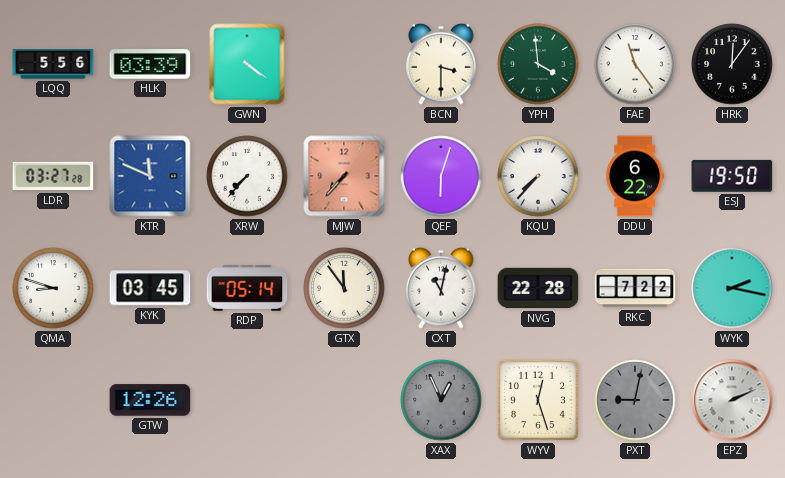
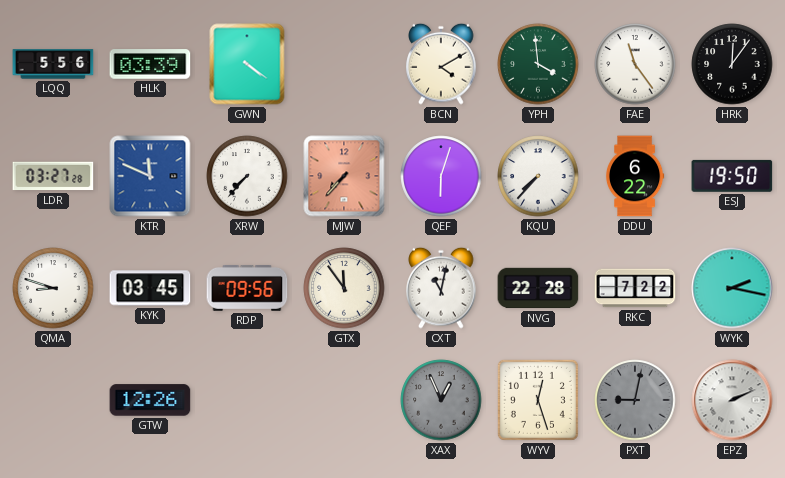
BCN: 3:30 -> 4:10 (441, 64)
RDP: 05:14 -> 09:56 (247, 288)
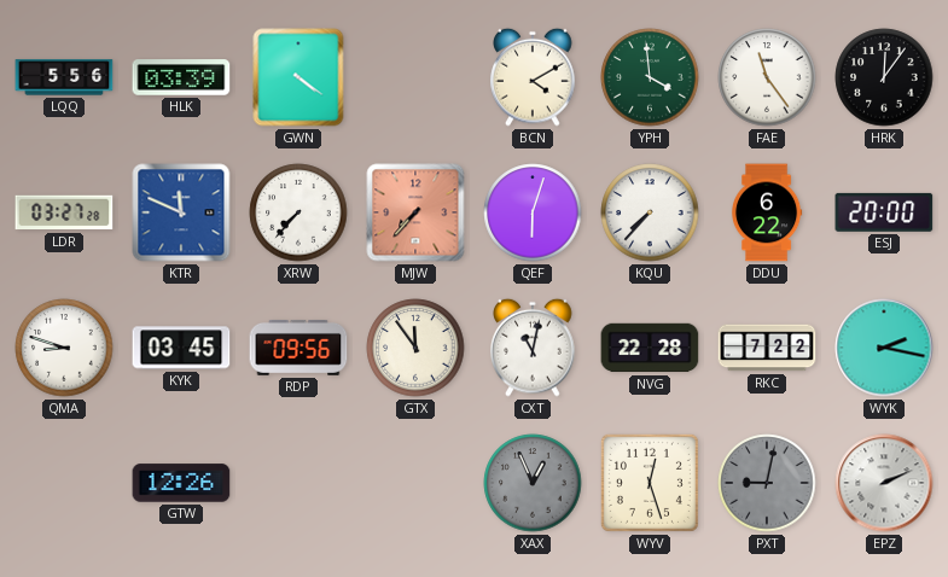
ESJ: 19:50 -> 20:00 (884, 212)
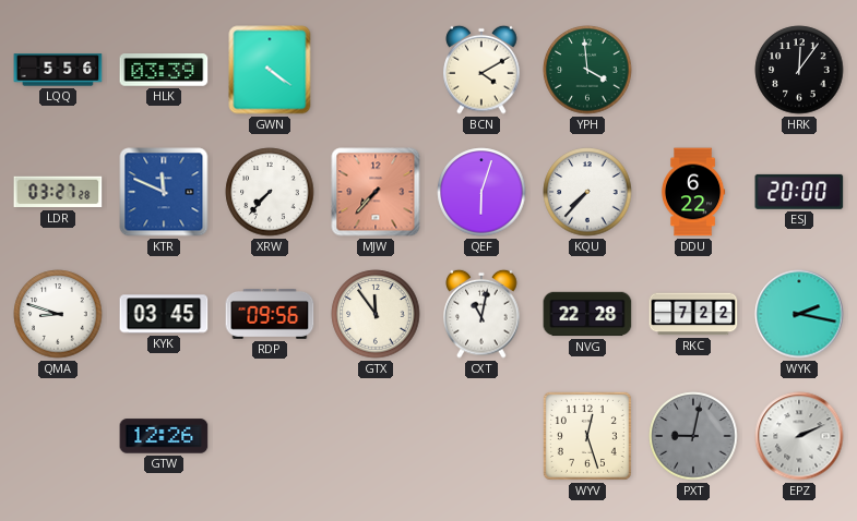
FAE: 11:24 -> none (767, 77)
XAX: 12:56 -> none (533, 483)
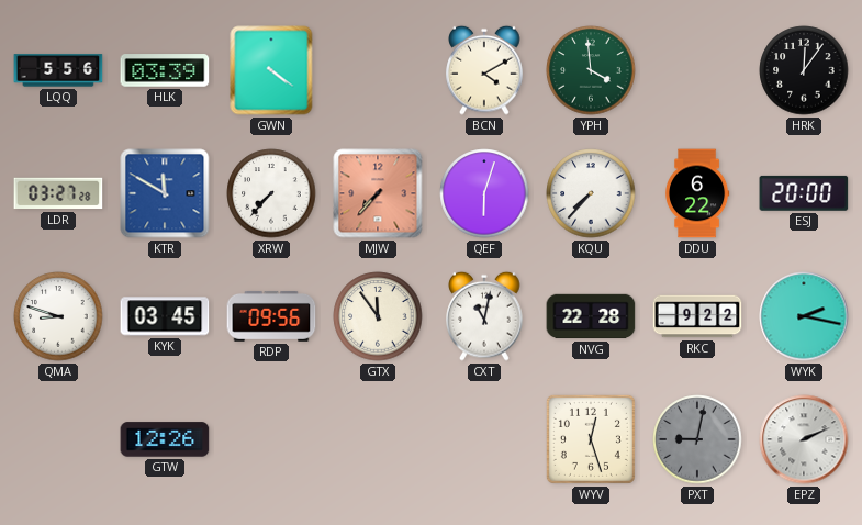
KTR: 11:49 -> 11:50 (165, 193)
RKC: 7:22 -> 9:22 (697, 316)
